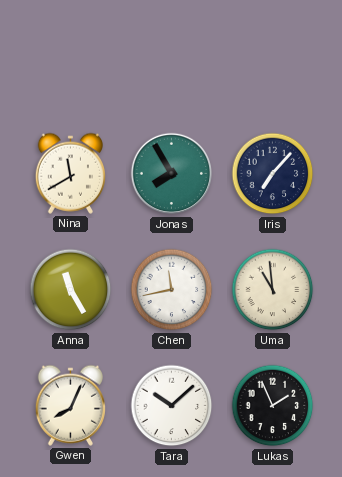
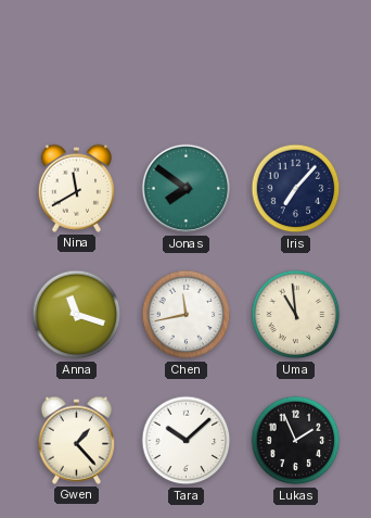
Jonas: 7:55 -> 7:51 (187, 189)
Anna: 11:25 -> 11:18 (77, 315)
Gwen: 8:04 -> 1:23 (76, 440)
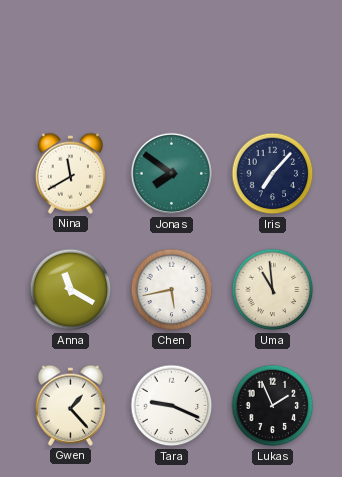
Anna: 11:18 -> 11:20 (71, 290)
Chen: 11:43 -> 5:43 (172, 290)
Tara: 10:08 -> 9:19 (172, 406)
